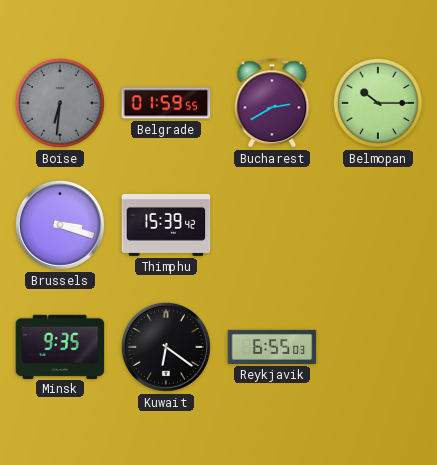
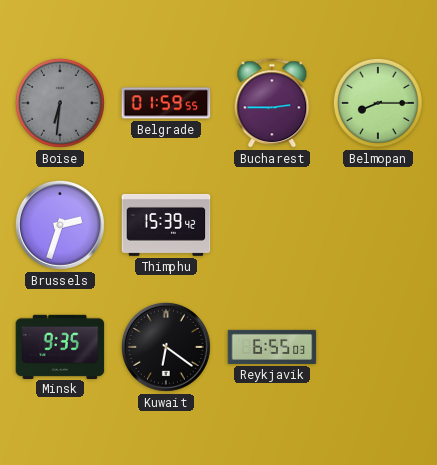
Bucharest: 2:40 -> 2:45 (272, 104)
Belmopan: 10:15 -> 8:15 (378, 103)
Brussels: 3:18 -> 2:33 (60, 225)
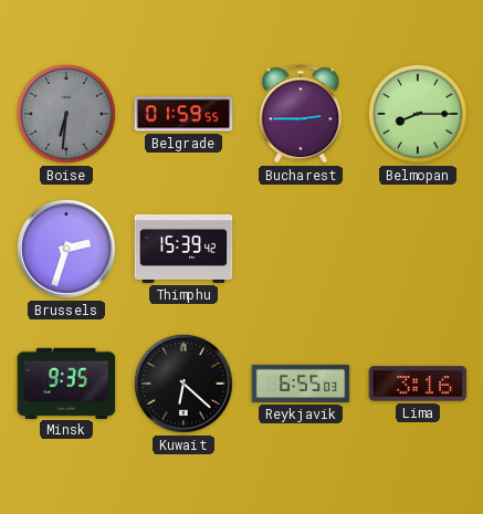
Kuwait: 6:21 -> 6:22 (183, 384)
Lima: none -> 3:16 (418, 384)
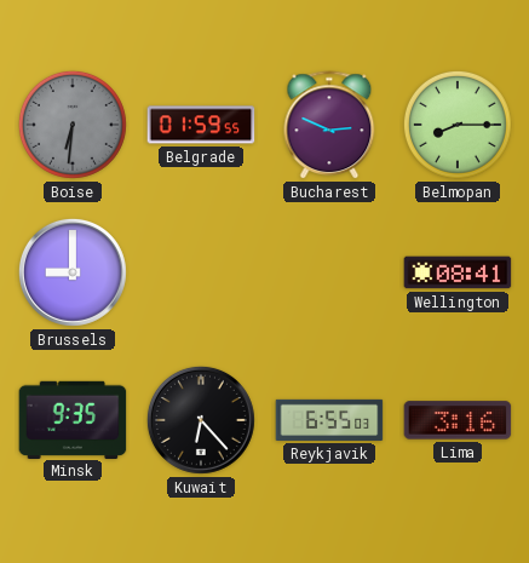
Bucharest: 2:45 -> 2:49 (329, 126)
Brussels: 2:33 -> 9:00 (73, 272)
Thimphu: 15:39 -> none (183, 249)
Wellington: none -> 08:41 (458, 272)
Kuwait: 6:22 -> 6:23 (201, 420)
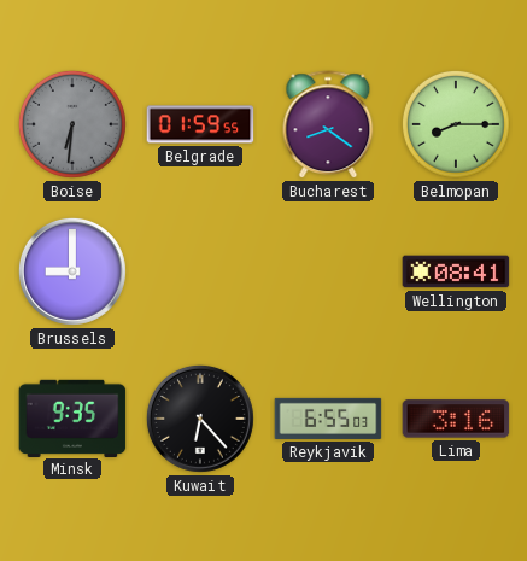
Bucharest: 2:49 -> 8:21 (328, 125)
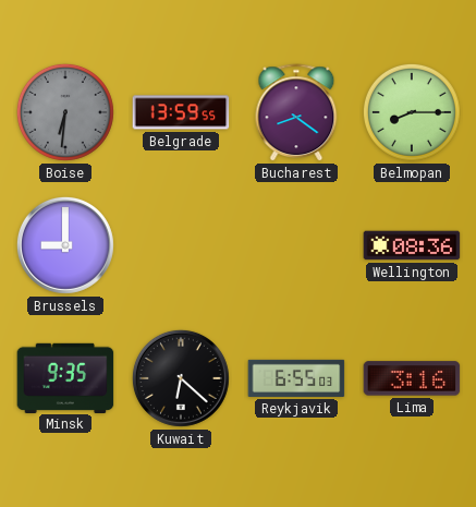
Belgrade: 01:59 -> 13:59 (181, 112)
Wellington: 08:41 -> 08:36 (412, 245)
Kuwait: 6:23 -> 6:22 (181, 378)
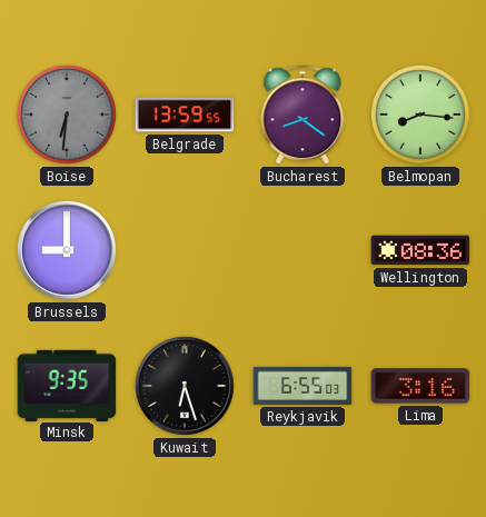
Belmopan: 8:15 -> 8:16 (420, 115)
Kuwait: 6:22 -> 6:27 (185, 386)
